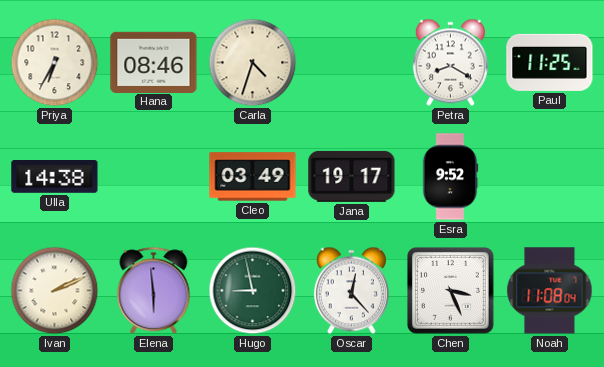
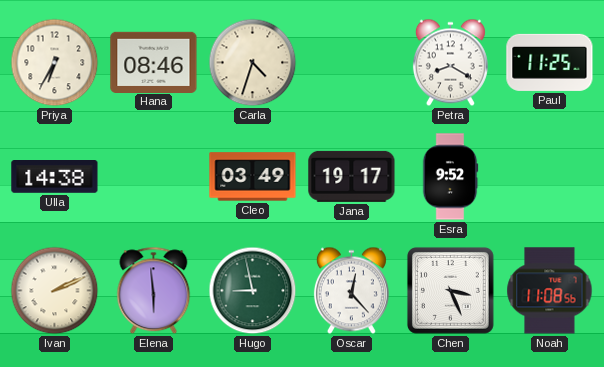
Noah: 11:08:04 -> 11:08:56 (550, 291)
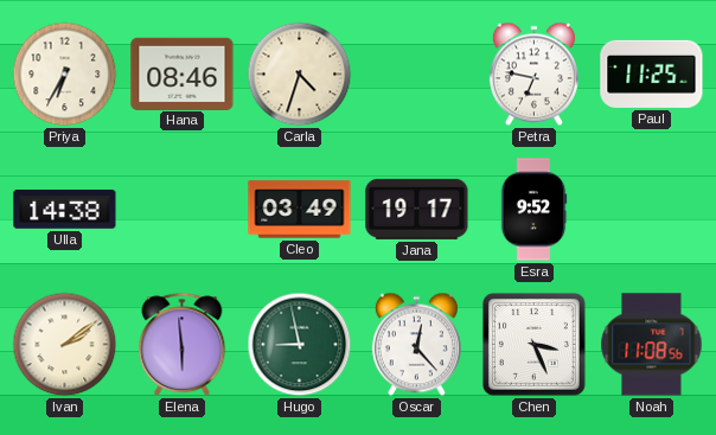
Petra: 8:20 -> 6:47 (533, 75)
Ivan: 2:11 -> 2:09 (65, 345)
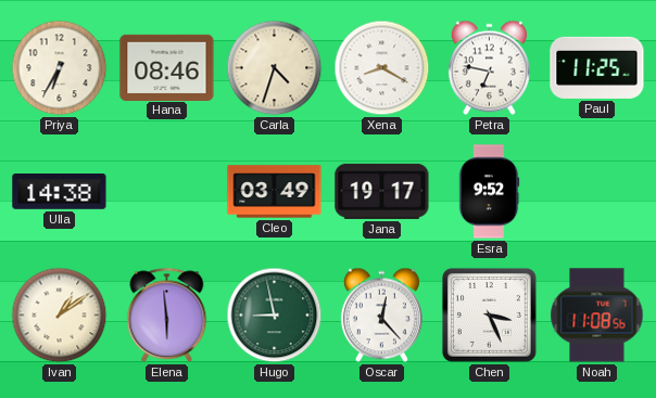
Xena: none -> 8:20 (382, 68)
Ivan: 2:09 -> 1:09 (60, 316)
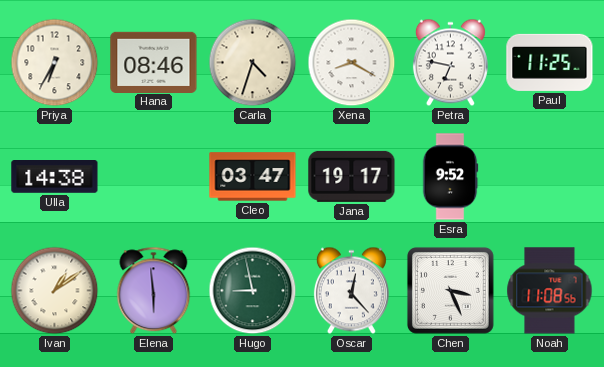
Cleo: 03:49 -> 03:47 (253, 177)
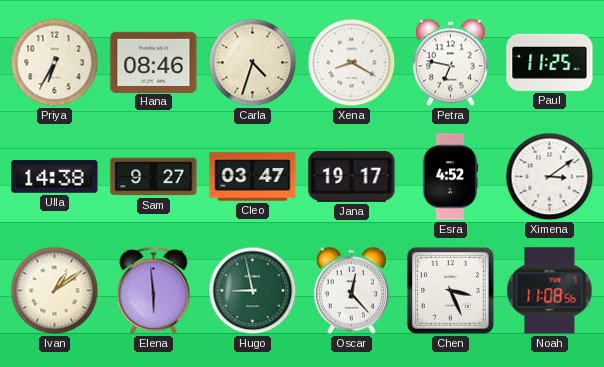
Sam: none -> 9:27 (154, 177)
Esra: 9:52 -> 4:52 (450, 177)
Ximena: none -> 3:09 (550, 177)
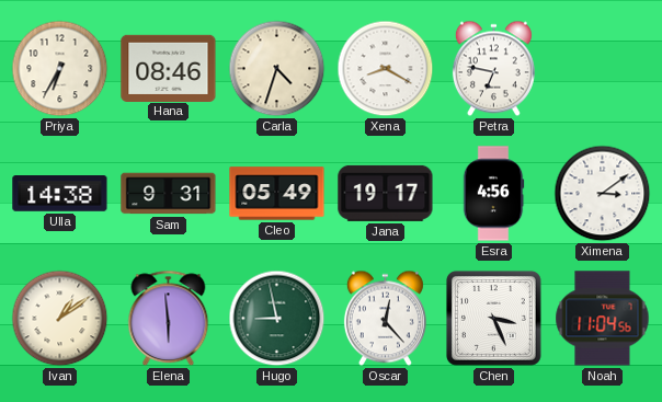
Paul: 11:25 -> none (550, 62)
Sam: 9:27 -> 9:31 (169, 194)
Cleo: 03:47 -> 05:49 (277, 194)
Esra: 4:52 -> 4:56 (493, 194)
Noah: 11:08 -> 11:04 (603, 319)
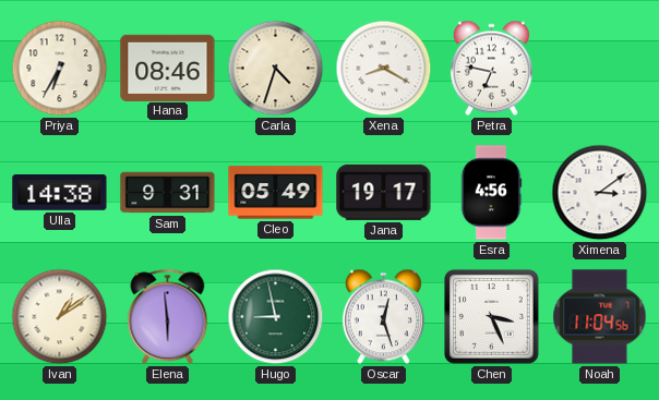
Oscar: 12:23 -> 12:27 (383, 317)
